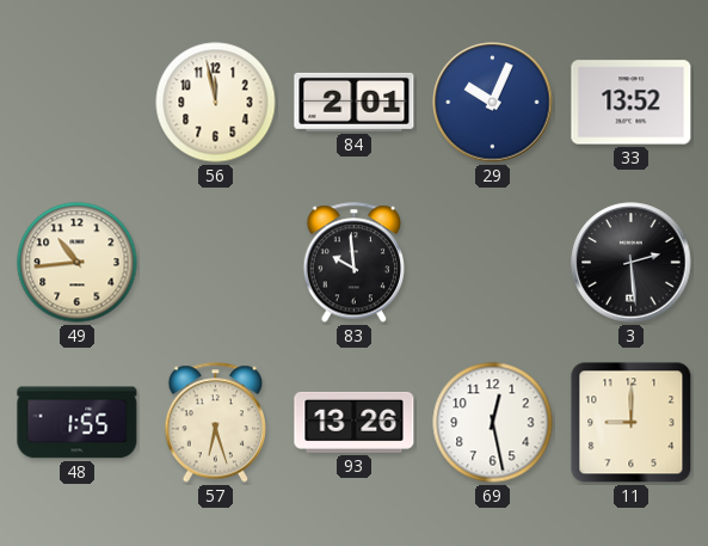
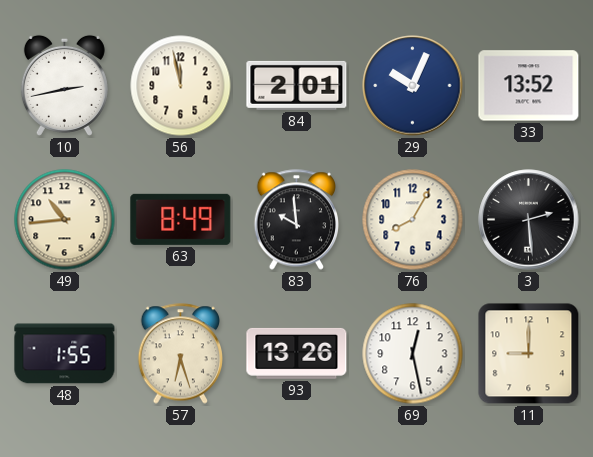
10: none -> 2:43 (64, 85)
63: none -> 8:49 (181, 219)
76: none -> 8:05 (413, 220)
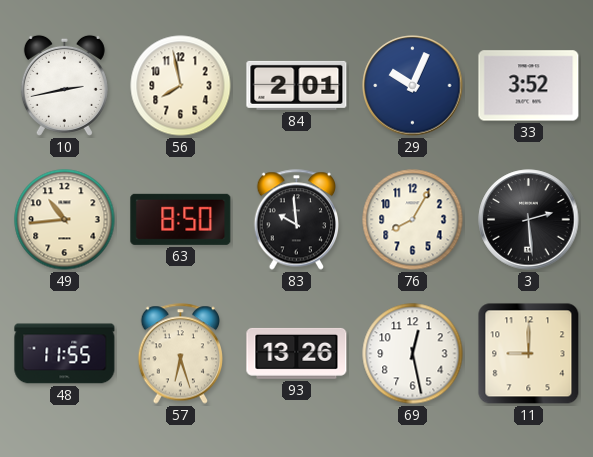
56: 11:58 -> 7:58 (181, 86)
33: 13:52 -> 3:52 (529, 86)
63: 8:49 -> 8:50 (181, 219)
48: 1:55 -> 11:55 (65, 354)
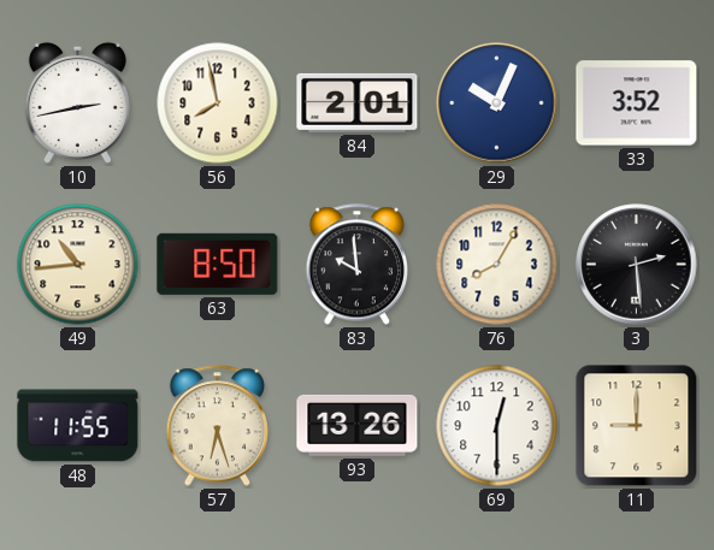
69: 12:28 -> 12:30 (497, 426)
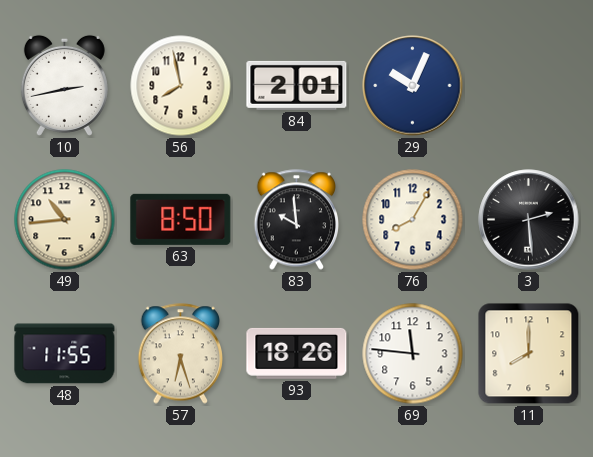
33: 3:52 -> none (637, 104)
93: 13:26 -> 18:26 (297, 353)
69: 12:30 -> 11:46 (413, 354)
11: 9:00 -> 8:00 (529, 354)
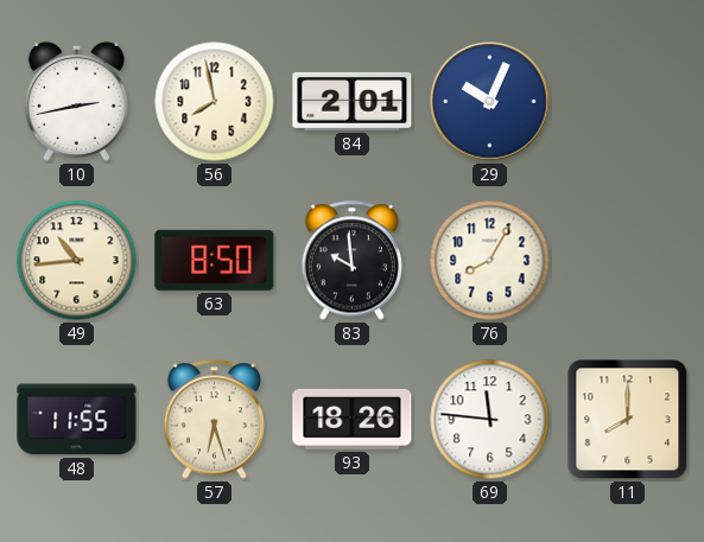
3: 2:29 -> none (529, 220)
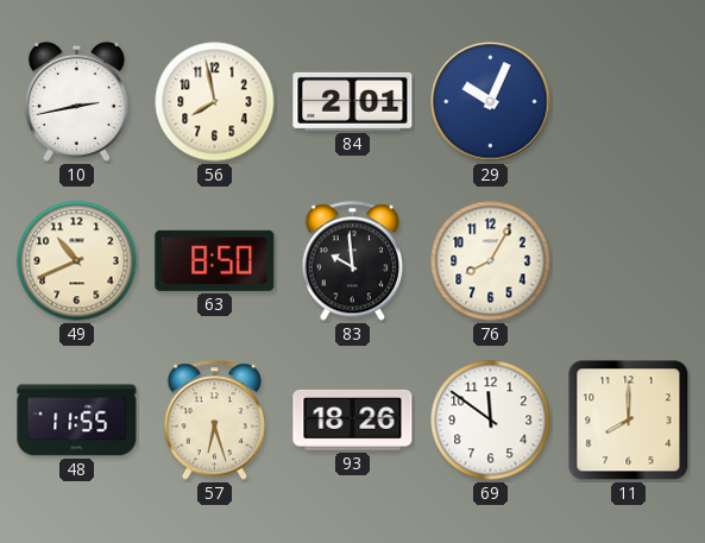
49: 10:44 -> 10:41 (77, 261)
69: 11:46 -> 11:51 (491, 421)
